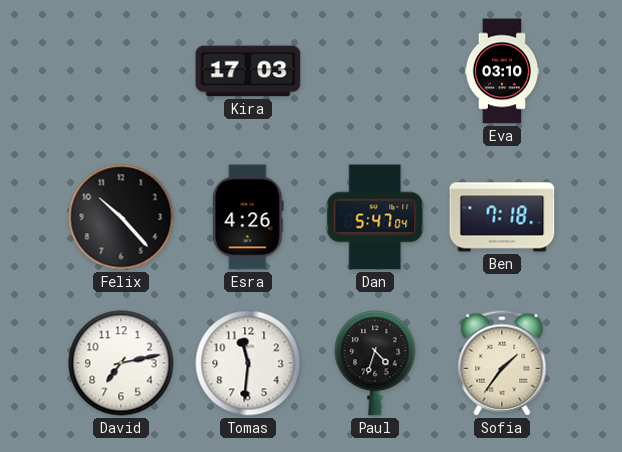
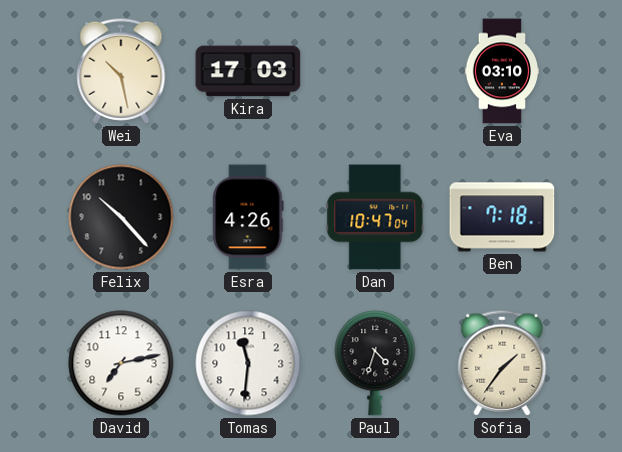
Wei: none -> 10:28 (121, 71)
Dan: 5:47 -> 10:47 (375, 217)
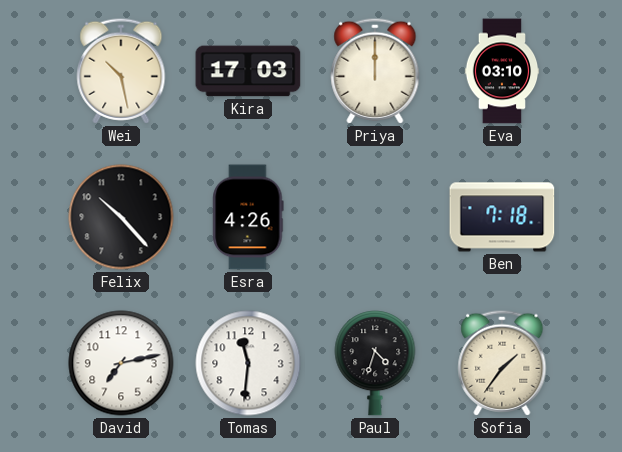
Priya: none -> 12:00 (375, 71)
Dan: 10:47 -> none (375, 217)
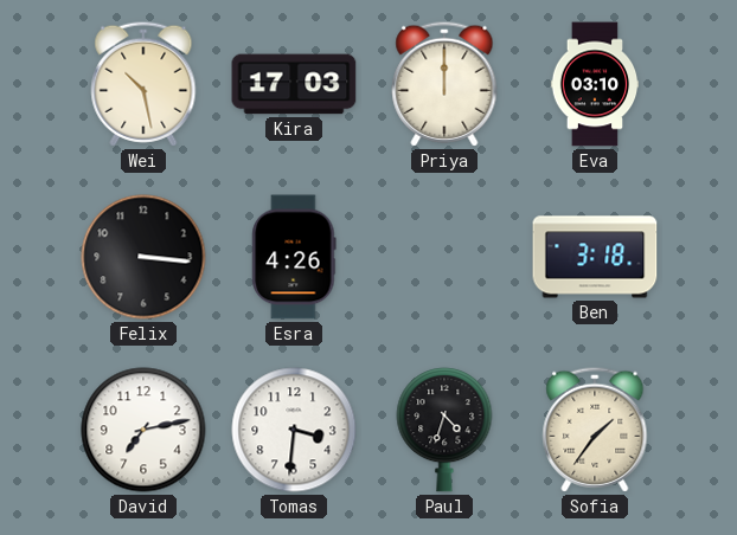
Felix: 10:23 -> 3:16 (143, 257)
Ben: 7:18 -> 3:18 (595, 257)
Tomas: 11:31 -> 3:31 (294, 430)
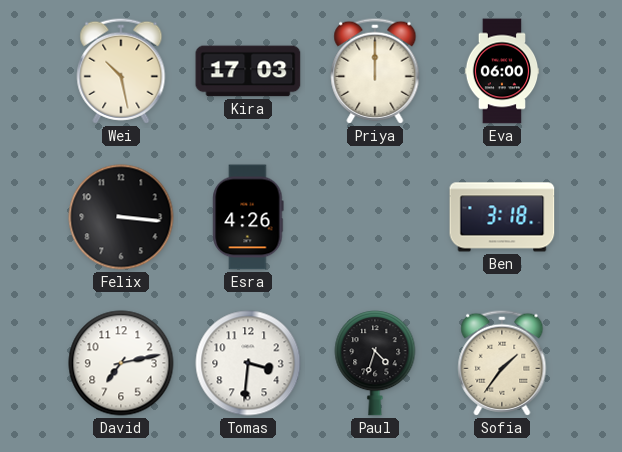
Eva: 03:10 -> 06:00 (502, 71)
